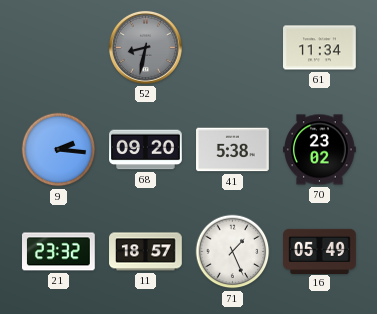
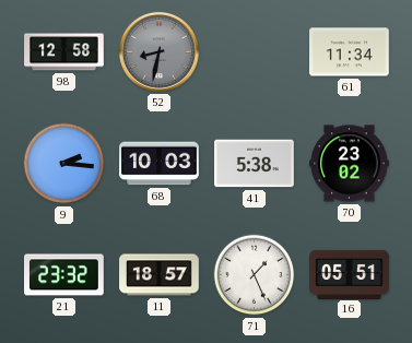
98: none -> 12:58 (64, 52)
68: 09:20 -> 10:03 (160, 164)
16: 05:49 -> 05:51 (350, 274)
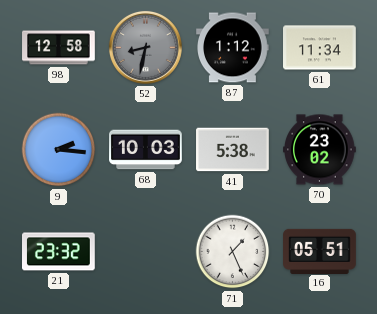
87: none -> 1:12 (233, 48)
11: 18:57 -> none (160, 275)
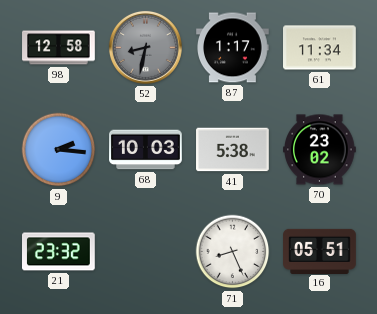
87: 1:12 -> 1:17 (233, 48)
71: 1:26 -> 8:26 (233, 252)
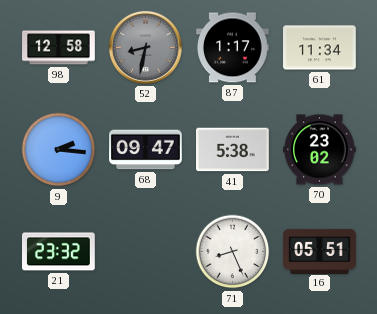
68: 10:03 -> 09:47 (146, 150)
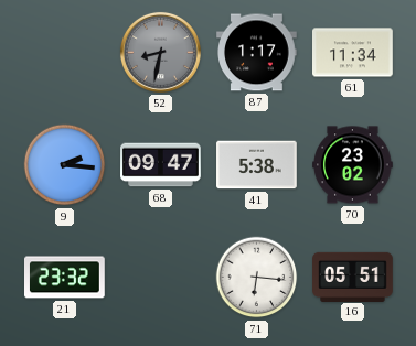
98: 12:58 -> none (59, 48)
71: 8:26 -> 6:16 (257, 278)
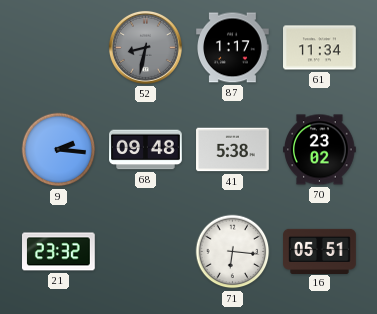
68: 09:47 -> 09:48 (146, 150)
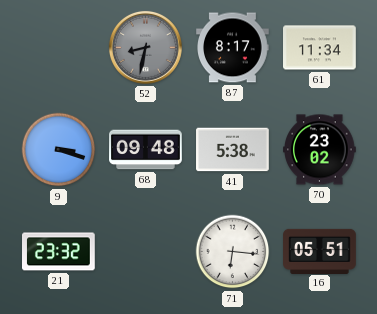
87: 1:17 -> 8:17 (233, 48)
9: 2:16 -> 3:18 (59, 150)
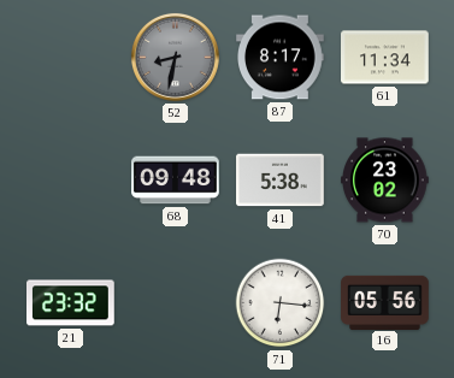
9: 3:18 -> none (59, 150)
16: 05:51 -> 05:56 (385, 302)
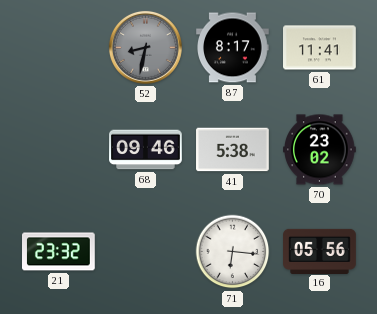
61: 11:34 -> 11:41 (320, 48)
68: 09:48 -> 09:46 (146, 150)
